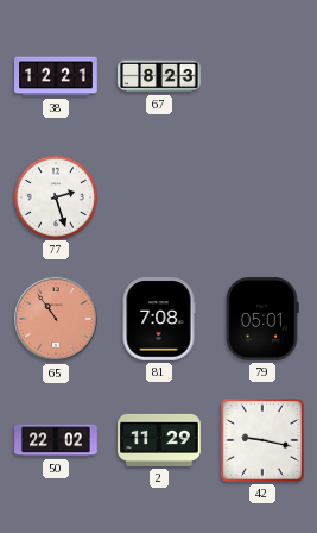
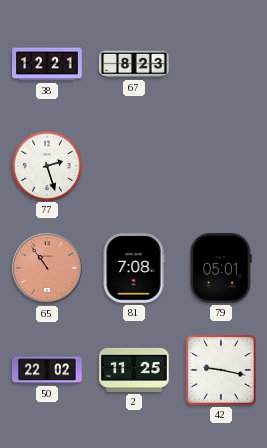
2: 11:29 -> 11:25 (134, 370)
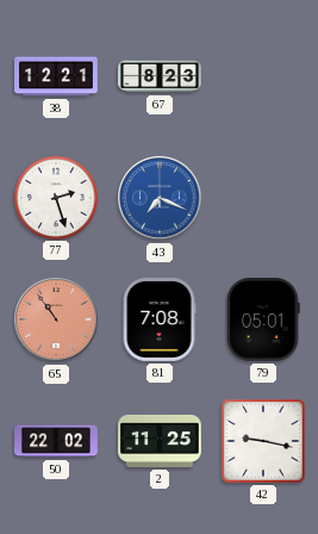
43: none -> 7:19 (160, 198)
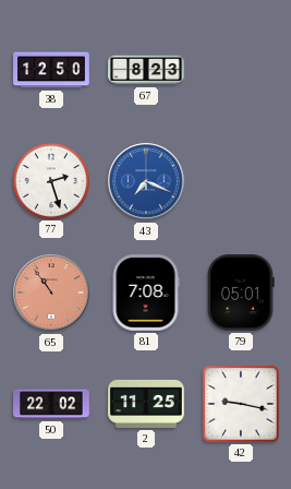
38: 12:21 -> 12:50 (51, 70)
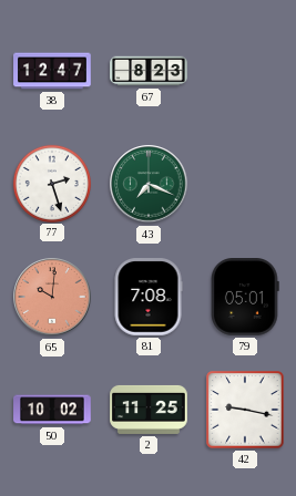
38: 12:50 -> 12:47 (52, 71)
43 dial: blue -> green (149, 184)
65: 10:54 -> 10:01 (52, 297)
50: 22:02 -> 10:02 (52, 410)
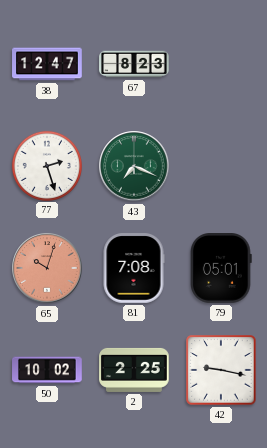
65: 10:01 -> 10:03 (47, 268)
2: 11:25 -> 2:25 (134, 370)
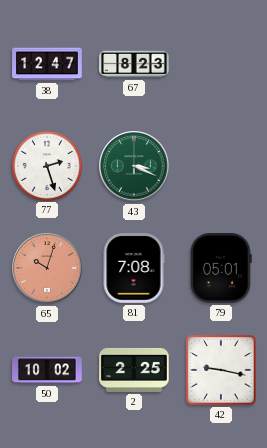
43: 7:19 -> 3:19 (134, 166)
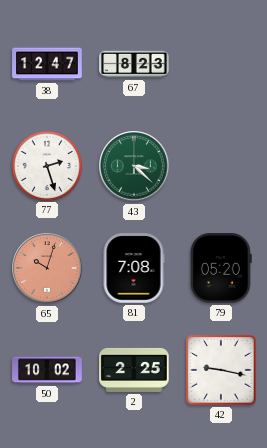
43: 3:19 -> 3:22 (134, 166)
79: 05:01 -> 05:20 (222, 269)
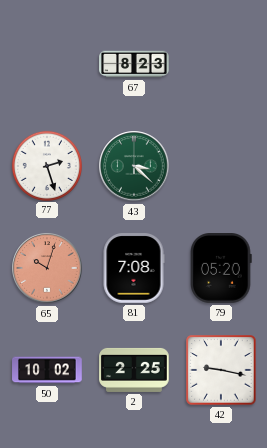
38: 12:47 -> none (47, 64)
